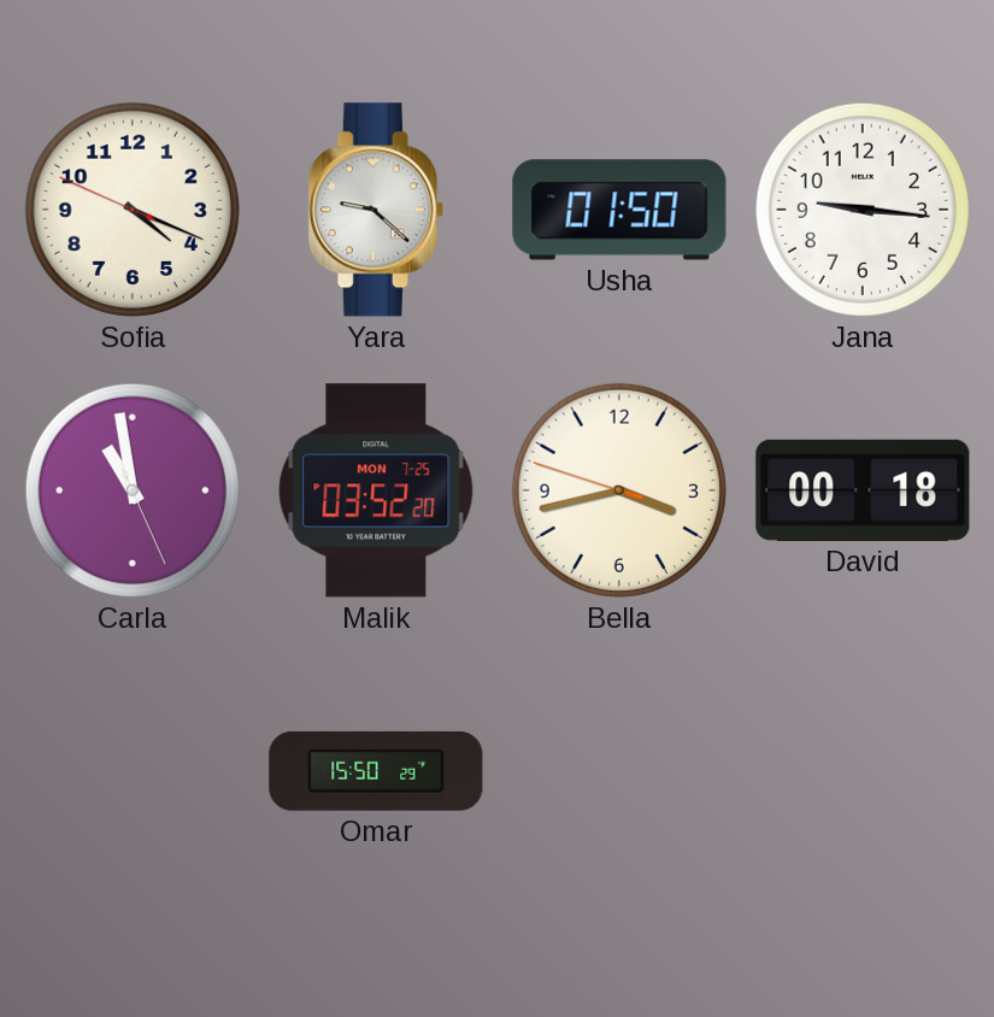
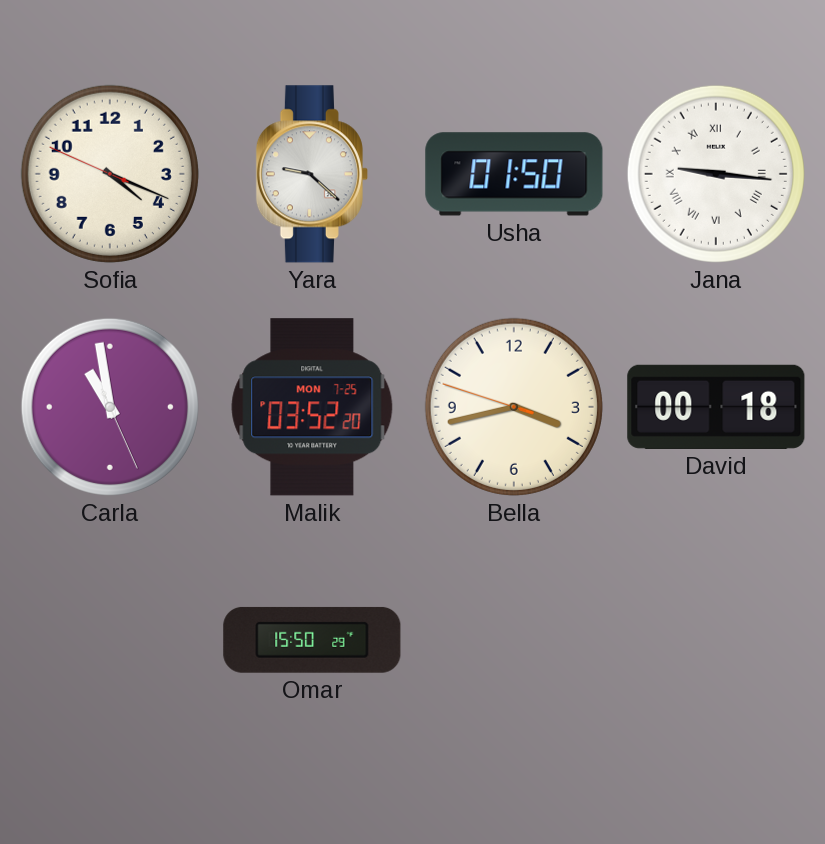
Jana numerals: Arabic -> Roman (716, 174)
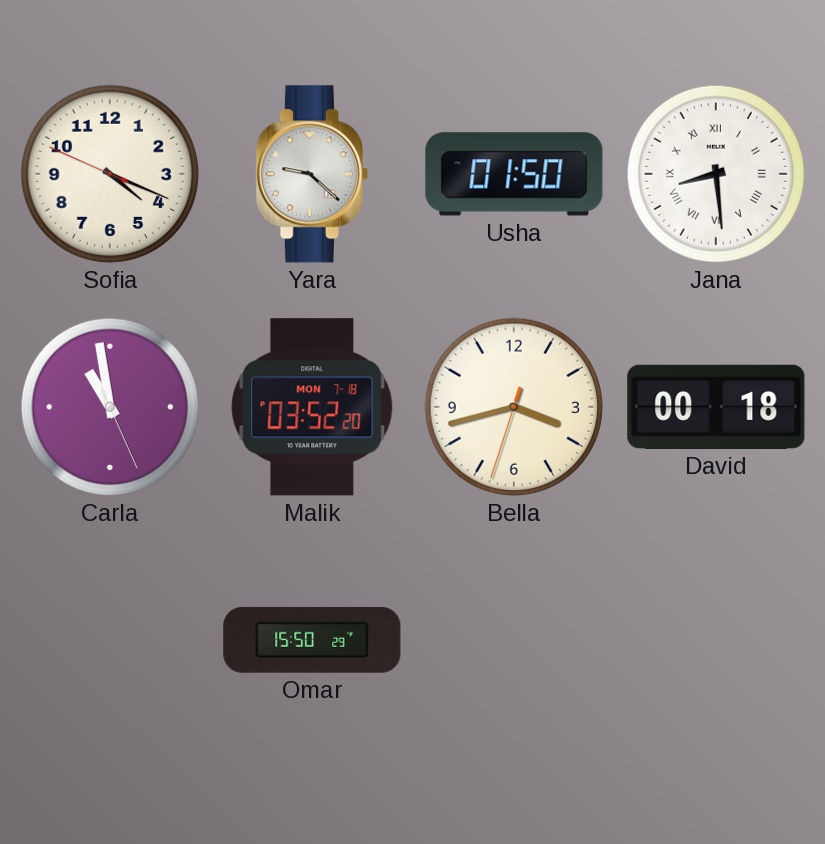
Jana: 9:16 -> 8:29 (716, 174)
Malik date: MON 7-25 -> MON 7-18 (312, 407)
Bella: 3:42:48 -> 3:42:33 (514, 407)
